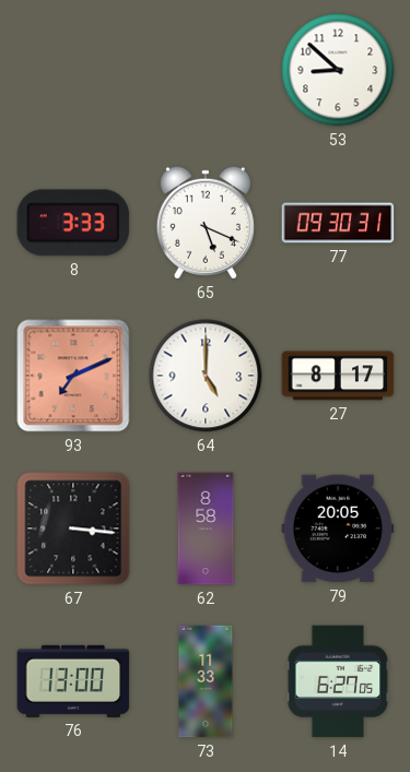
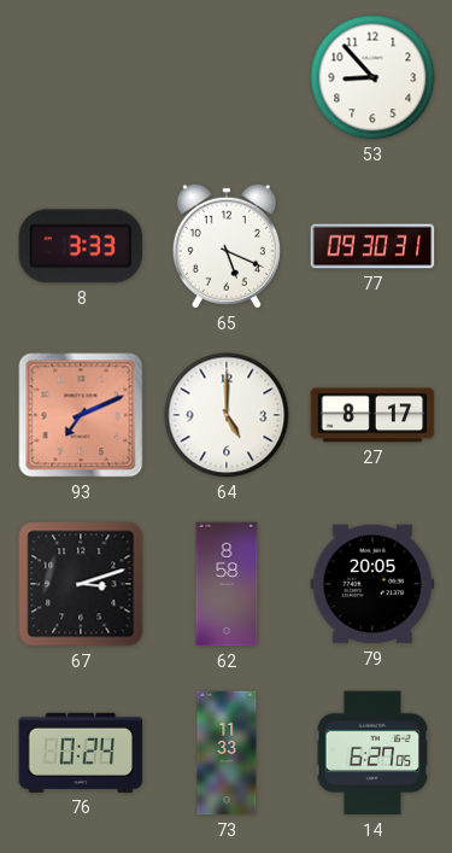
53: 8:52 -> 8:53 (372, 77)
67: 3:16 -> 3:12 (81, 584)
76: 13:00 -> 0:24 (81, 753)
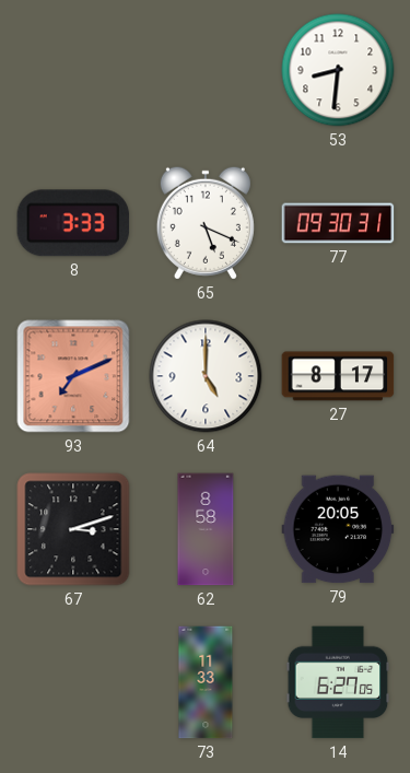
53: 8:53 -> 8:31 (338, 70)
76: 0:24 -> none (81, 753)
